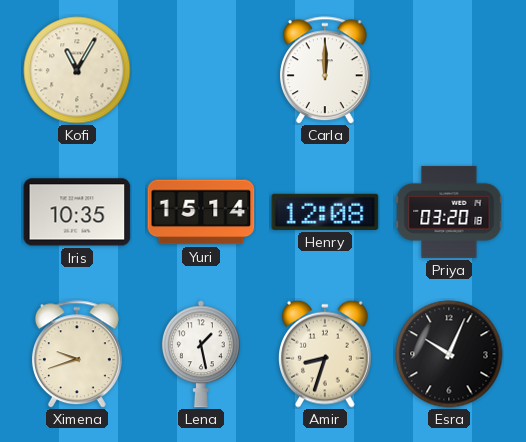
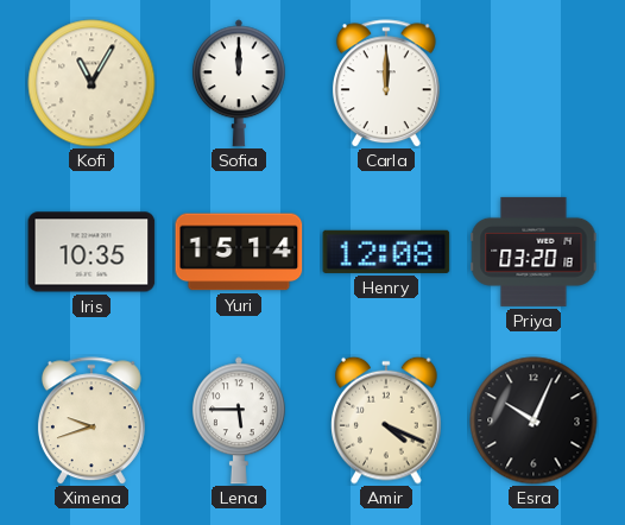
Sofia: none -> 12:00 (239, 83)
Lena: 1:28 -> 5:45 (239, 420)
Amir: 8:33 -> 4:19 (386, 420)
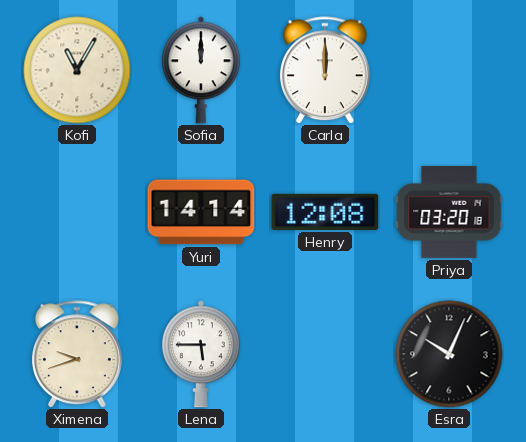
Iris: 10:35 -> none (91, 252)
Yuri: 15:14 -> 14:14 (201, 212)
Amir: 4:19 -> none (386, 420)
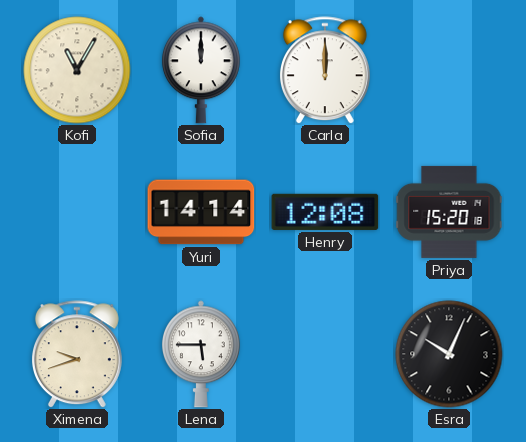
Priya: 03:20 -> 15:20 (449, 212)
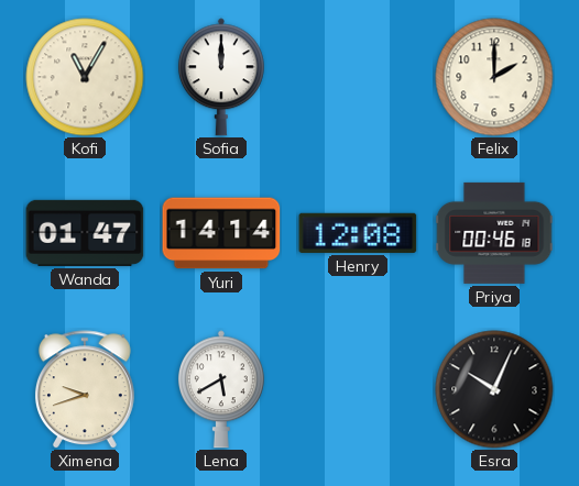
Carla: 12:00 -> none (325, 70)
Felix: none -> 2:00 (494, 77)
Wanda: none -> 01:47 (85, 233)
Priya: 15:20 -> 00:46 (494, 233)
Lena: 5:45 -> 5:40 (221, 389)
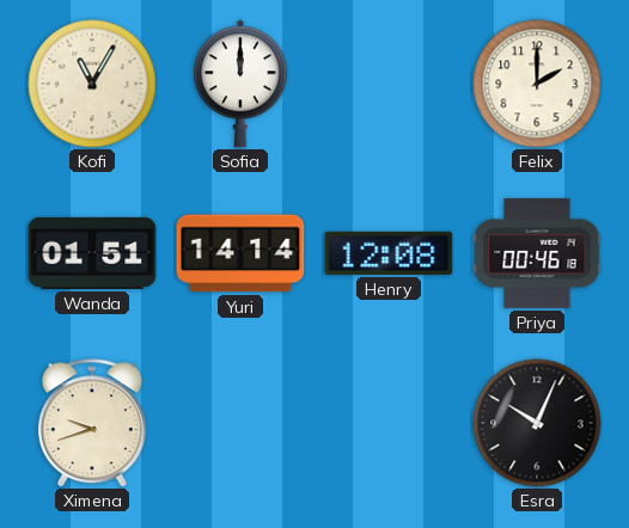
Wanda: 01:47 -> 01:51 (92, 253)
Lena: 5:40 -> none (221, 389)
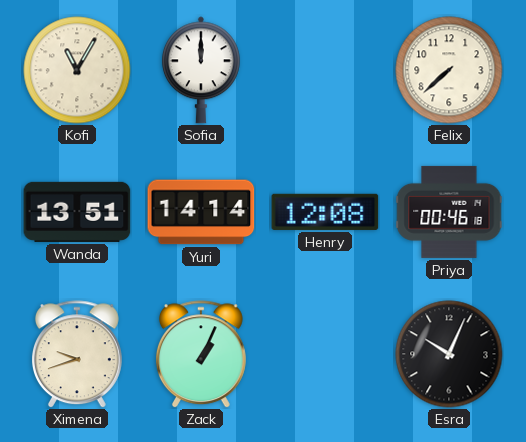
Felix: 2:00 -> 7:38 (449, 70)
Wanda: 01:51 -> 13:51 (77, 212)
Zack: none -> 1:04 (201, 354)
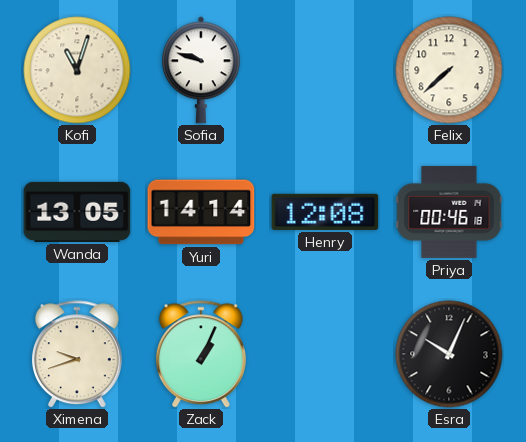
Kofi: 11:05 -> 11:03 (77, 70)
Sofia: 12:00 -> 9:48 (201, 70)
Wanda: 13:51 -> 13:05 (77, 212)
